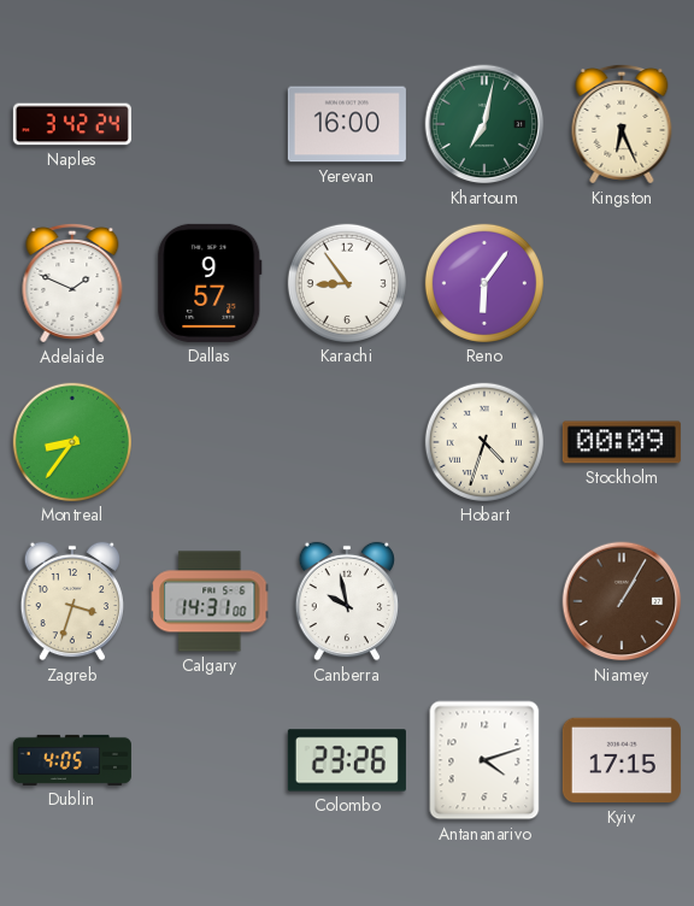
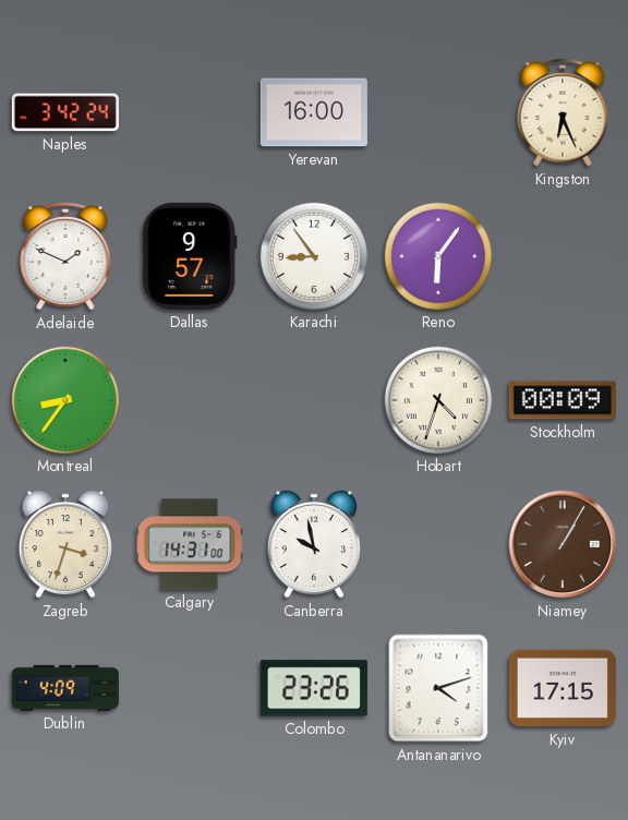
Khartoum: 7:02 -> none (484, 124)
Dublin: 4:05 -> 4:09 (65, 688)
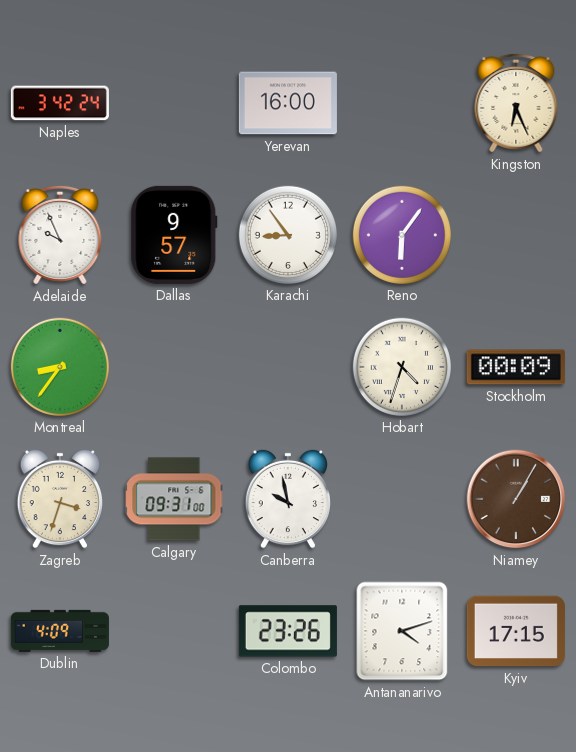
Adelaide: 1:49 -> 9:56 (60, 235)
Calgary: 14:31 -> 09:31 (174, 499)
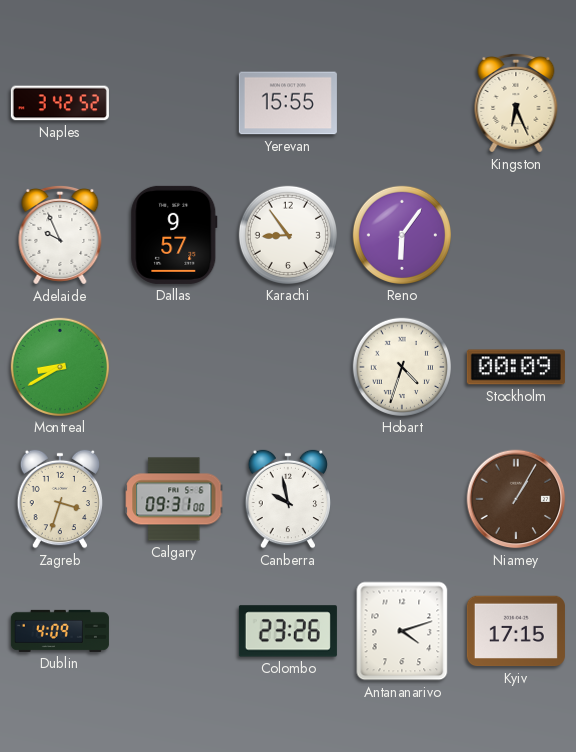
Naples: 3:42:24 -> 3:42:52 (60, 103)
Yerevan: 16:00 -> 15:55 (288, 103)
Montreal: 8:36 -> 8:40 (60, 367)
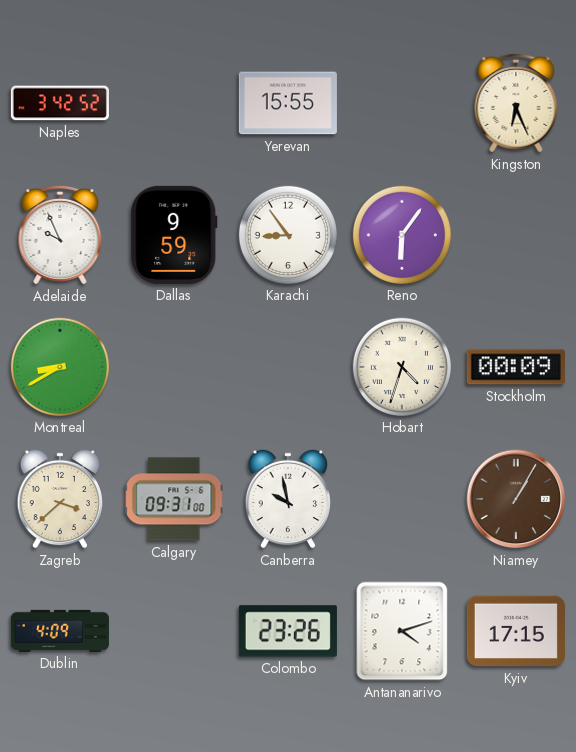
Dallas: 9:57 -> 9:59 (174, 235)
Zagreb: 3:33 -> 3:38 (60, 499)
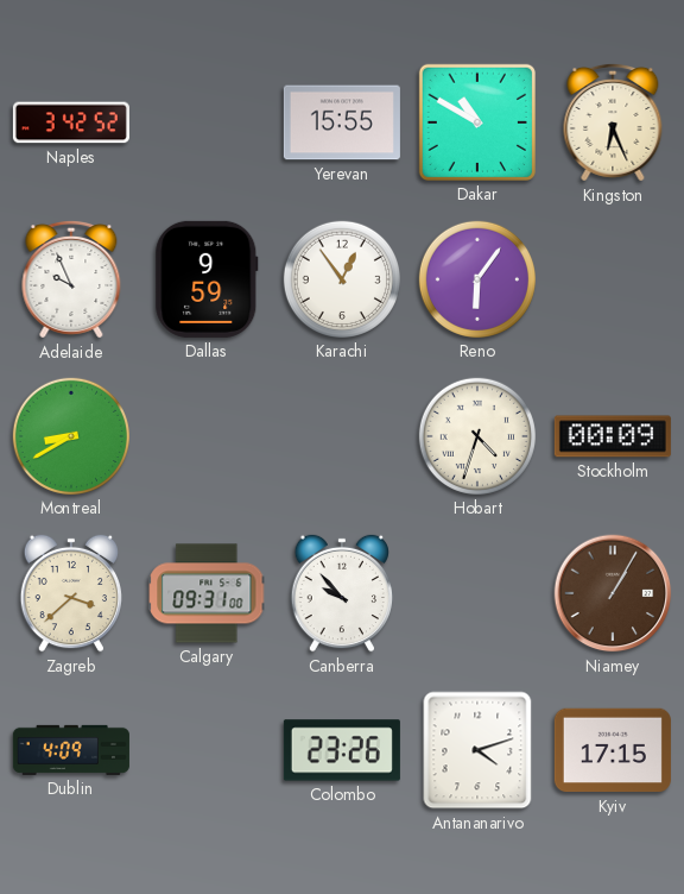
Dakar: none -> 10:50 (477, 122)
Karachi: 8:54 -> 12:54 (342, 279)
Canberra: 9:58 -> 9:53 (342, 593)
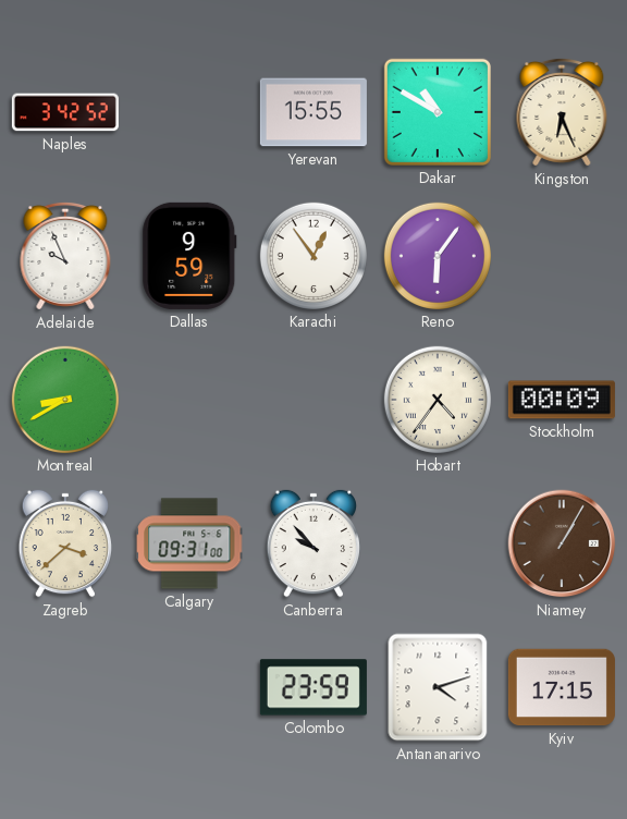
Hobart: 4:33 -> 4:36 (438, 400)
Dublin: 4:09 -> none (71, 750)
Colombo: 23:26 -> 23:59 (313, 687)
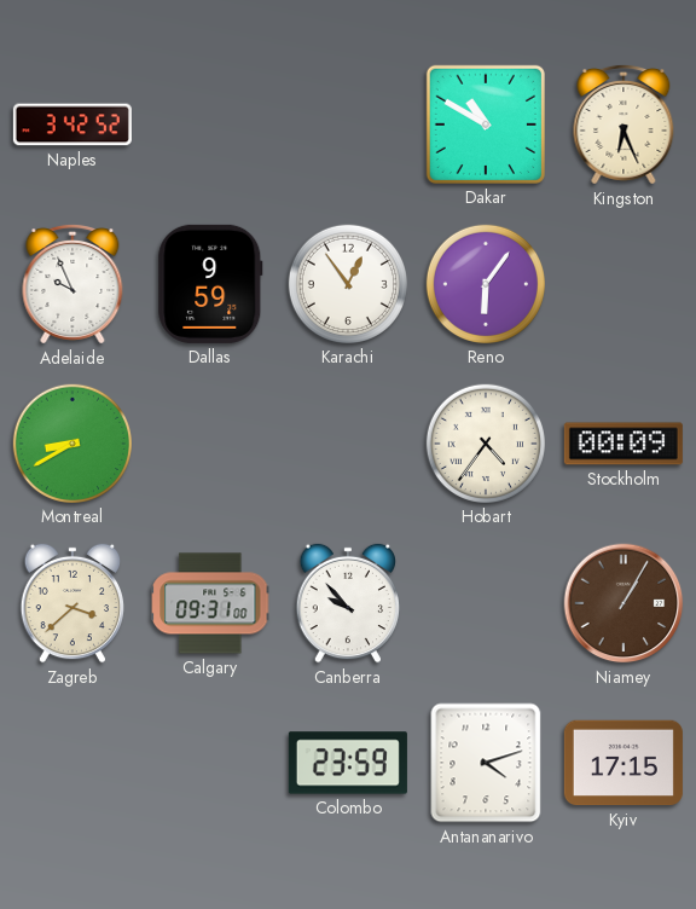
Yerevan: 15:55 -> none (313, 112)
